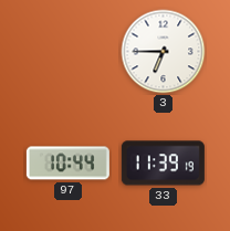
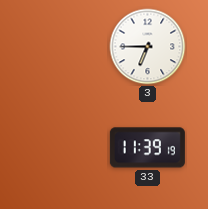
97: 10:44 -> none (67, 164)
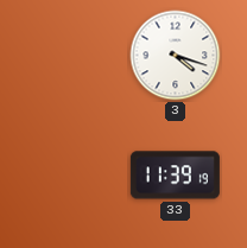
3: 6:45 -> 4:18 (176, 56)
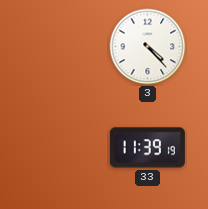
3: 4:18 -> 4:23 (148, 47)
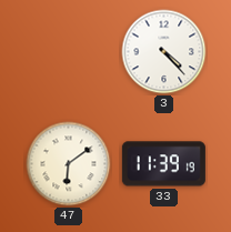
47: none -> 6:09 (69, 164)
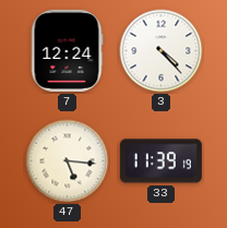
7: none -> 12:24 (67, 50)
47: 6:09 -> 5:16 (68, 161)
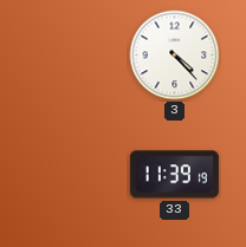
7: 12:24 -> none (67, 50)
47: 5:16 -> none (68, 161)
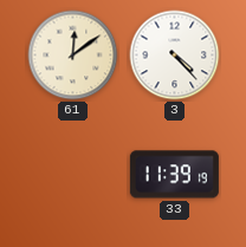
61: none -> 12:09 (73, 56)
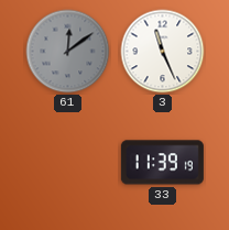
61 dial: cream -> grey (68, 52)
3: 4:23 -> 11:26 (163, 52)
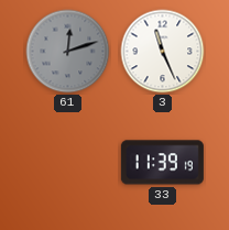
61: 12:09 -> 12:12 (68, 52)
